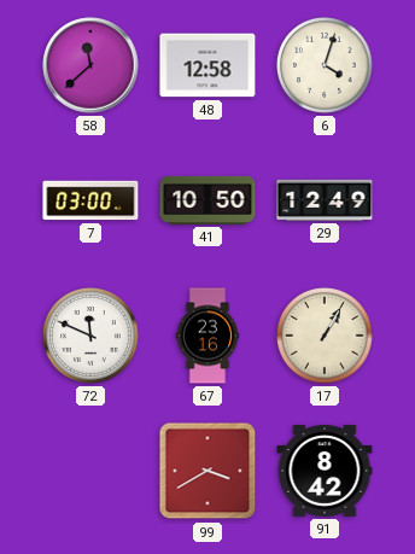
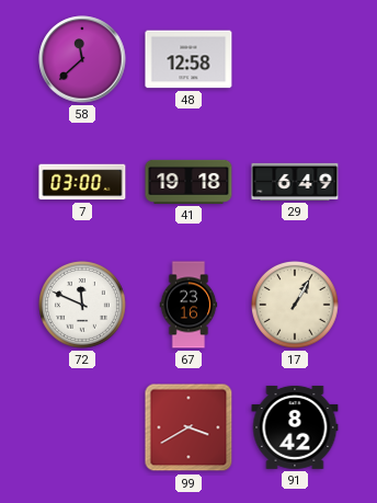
6: 4:03 -> none (326, 66)
41: 10:50 -> 19:18 (188, 182)
29: 12:49 -> 6:49 (295, 182)
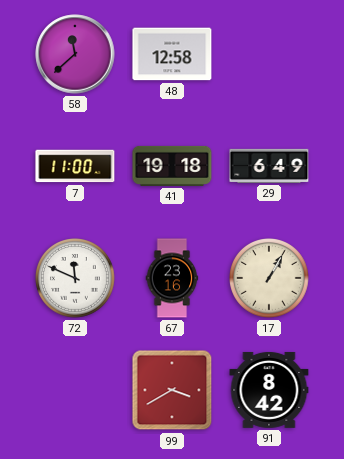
7: 03:00 -> 11:00 (75, 166)
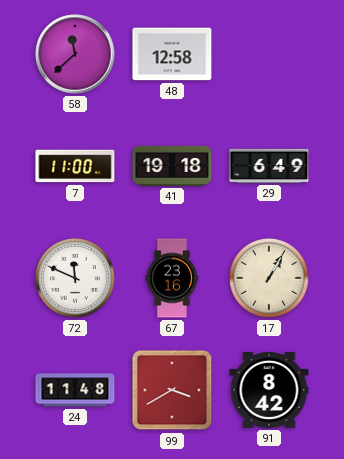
24: none -> 11:48 (75, 390)
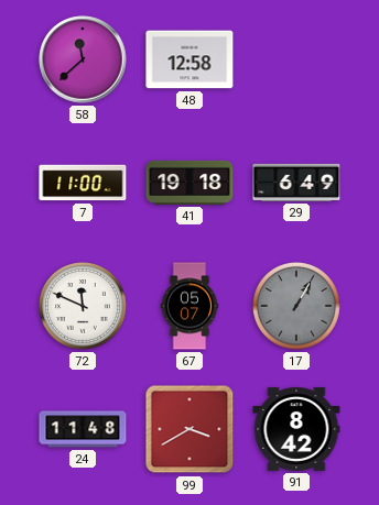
67: 23:16 -> 05:07 (189, 306)
17 dial: cream -> grey (297, 307)
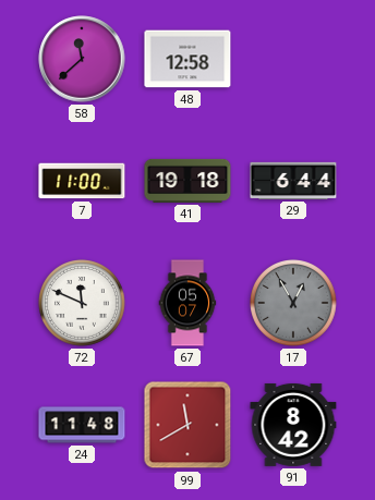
29: 6:49 -> 6:44 (293, 181)
17: 1:05 -> 12:55 (294, 304)
99: 3:40 -> 11:40 (187, 425)
